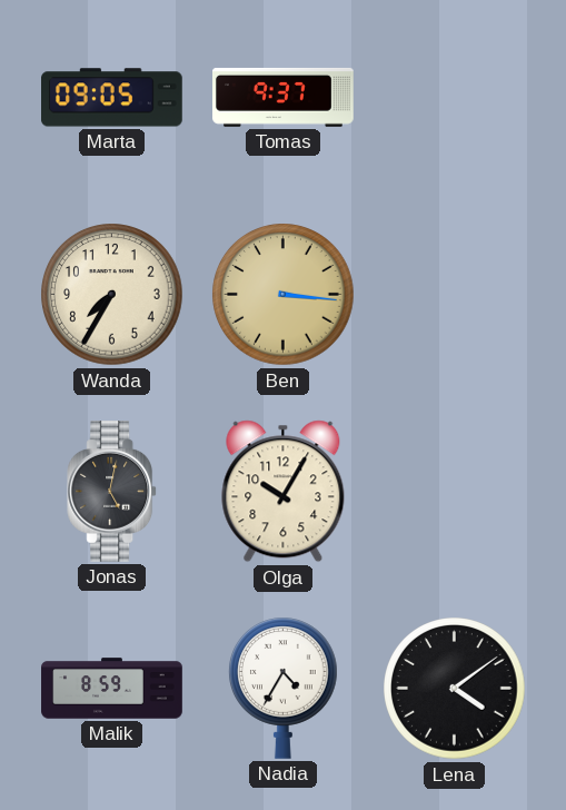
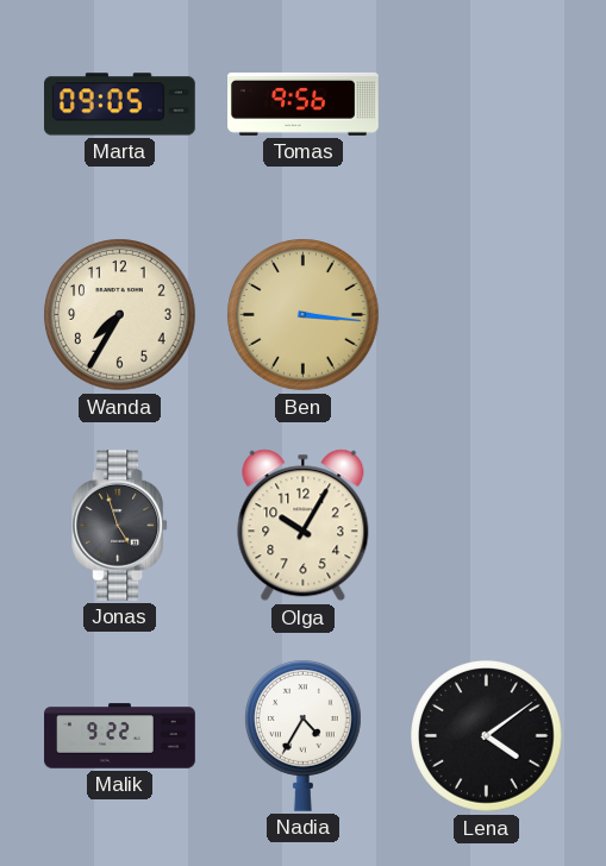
Tomas: 9:37 -> 9:56 (304, 103)
Jonas: 5:02 -> 4:57 (120, 526)
Malik: 8:59 -> 9:22 (120, 736)
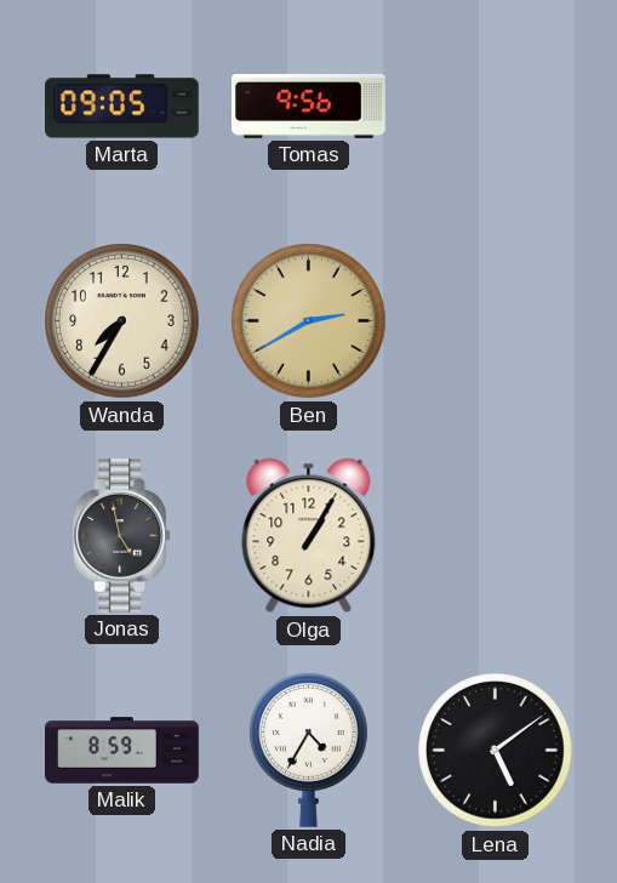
Ben: 3:16 -> 2:40 (309, 321)
Jonas: 4:57 -> 4:58 (122, 536)
Olga: 10:05 -> 1:05 (309, 536)
Malik: 9:22 -> 8:59 (122, 751)
Lena: 4:09 -> 5:09 (496, 751)
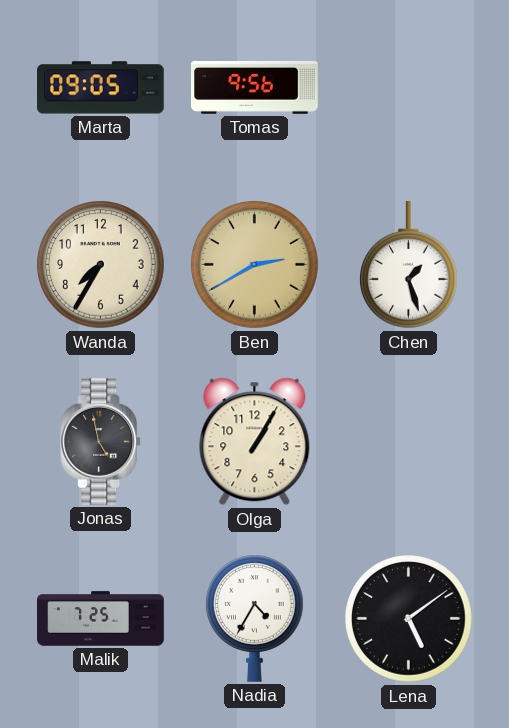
Chen: none -> 1:27 (409, 266)
Malik: 8:59 -> 7:25 (101, 619)
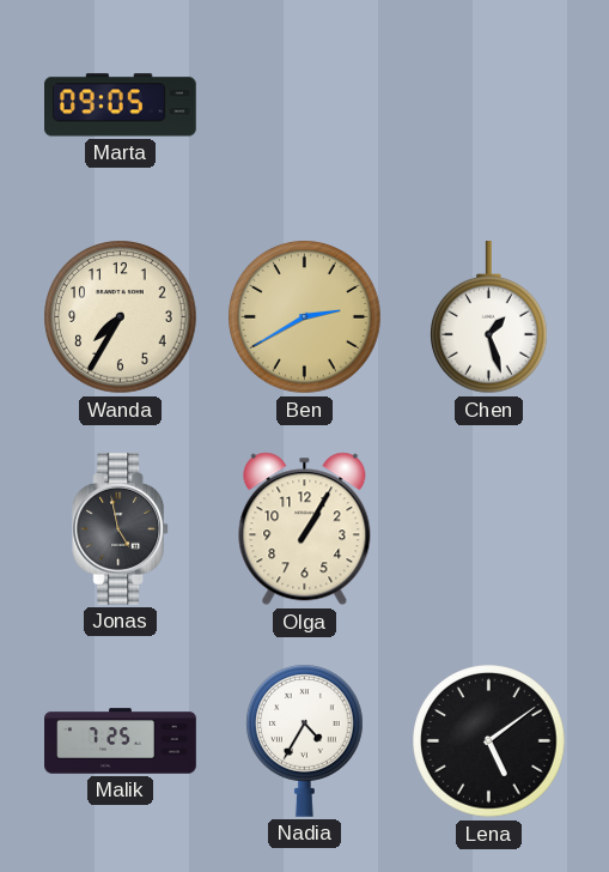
Tomas: 9:56 -> none (255, 87)
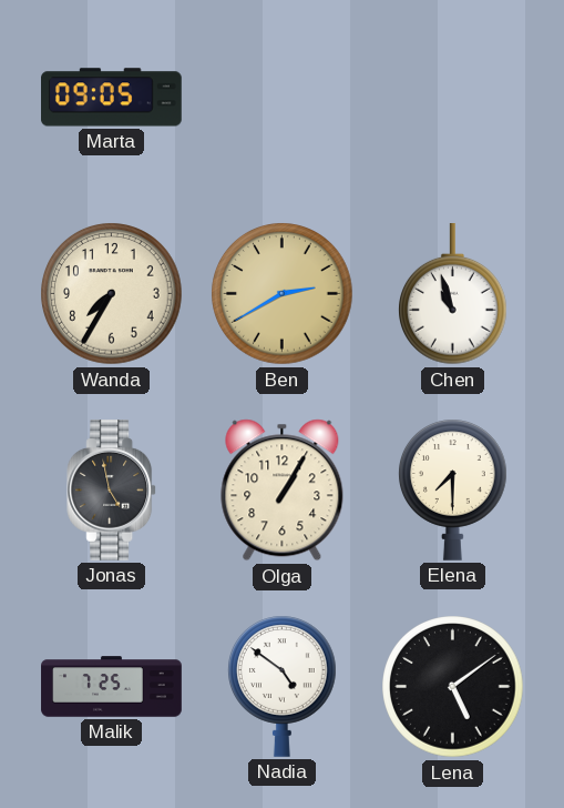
Chen: 1:27 -> 10:57 (453, 295)
Elena: none -> 7:30 (453, 489)
Nadia: 4:35 -> 4:51 (283, 686)
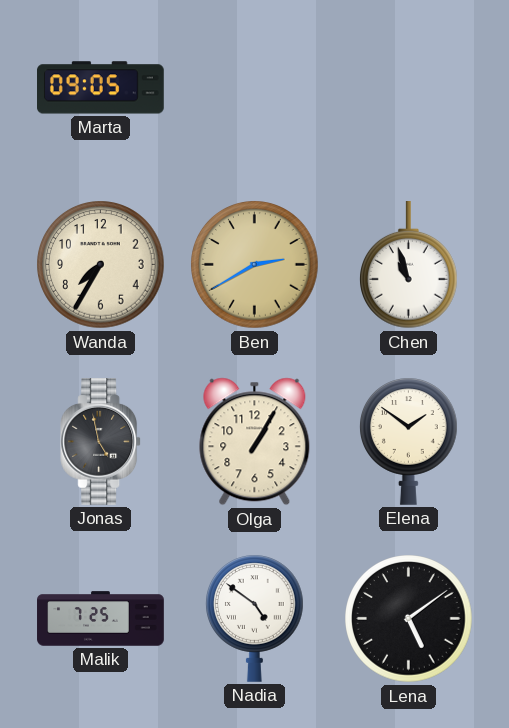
Elena: 7:30 -> 1:51 (409, 441)
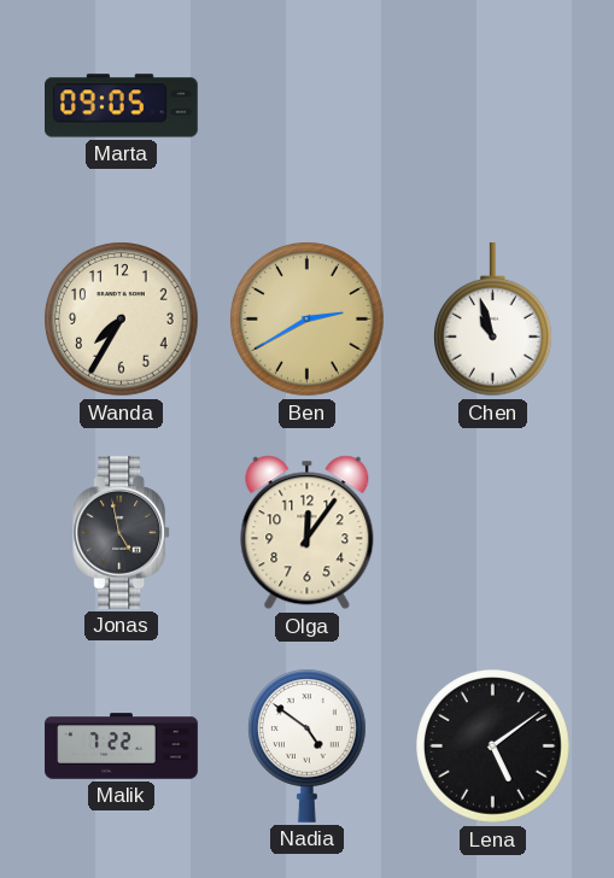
Olga: 1:05 -> 12:06 (308, 533)
Elena: 1:51 -> none (409, 441)
Malik: 7:25 -> 7:22 (122, 747)
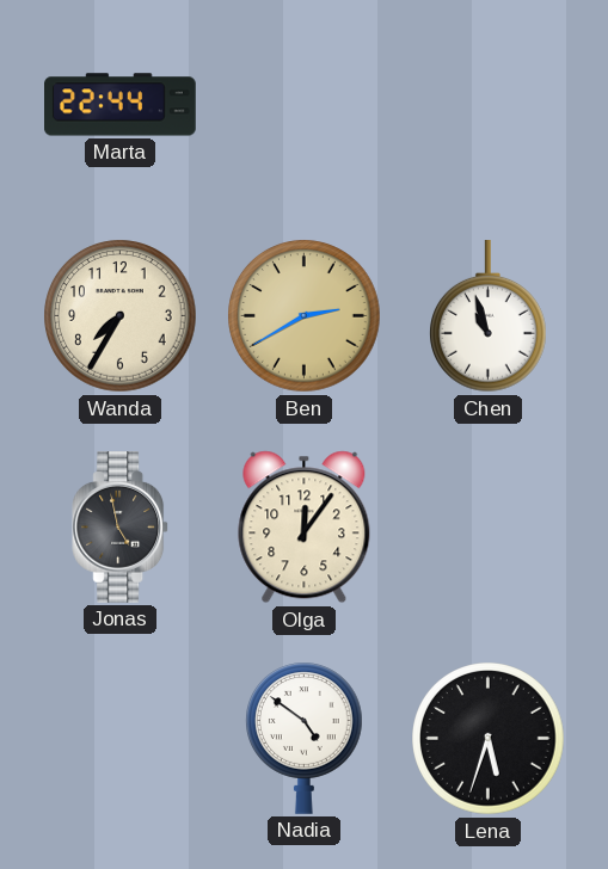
Marta: 09:05 -> 22:44 (121, 105)
Malik: 7:22 -> none (122, 747)
Lena: 5:09 -> 5:33 (489, 739)
